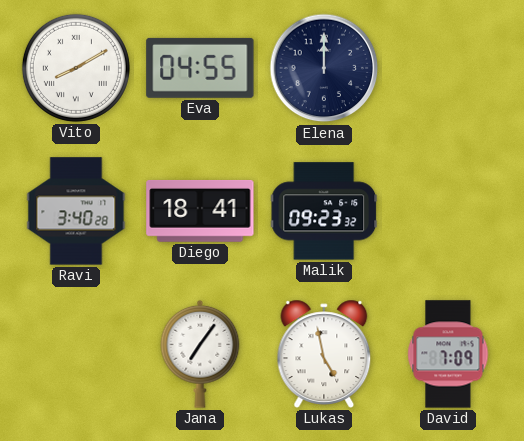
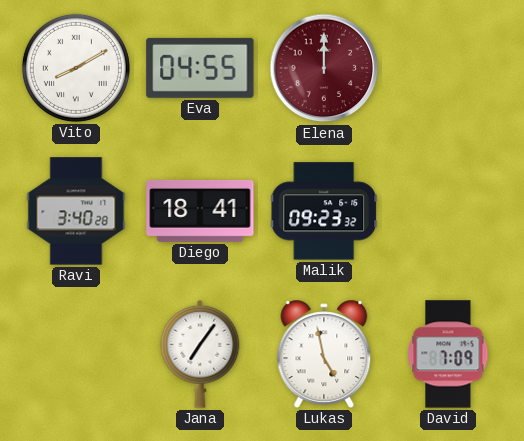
Elena dial: navy -> burgundy (324, 68)
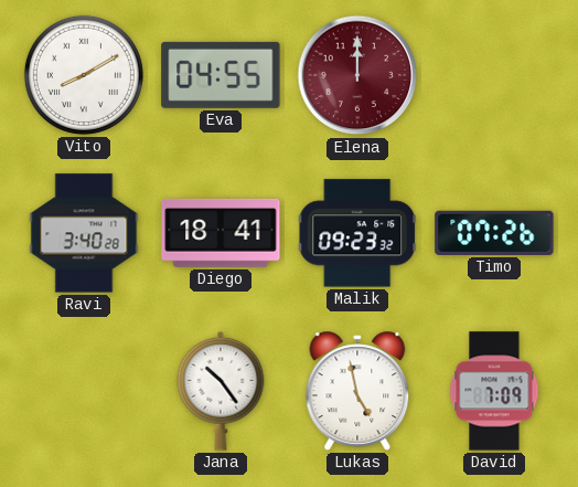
Timo: none -> 07:26 (494, 233)
Jana: 7:06 -> 10:24 (221, 391)
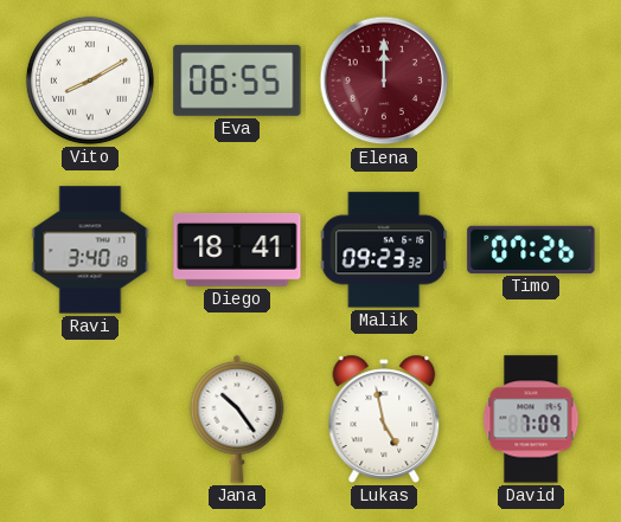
Eva: 04:55 -> 06:55 (237, 80)
Ravi: 3:40:28 -> 3:40:18 (90, 250)
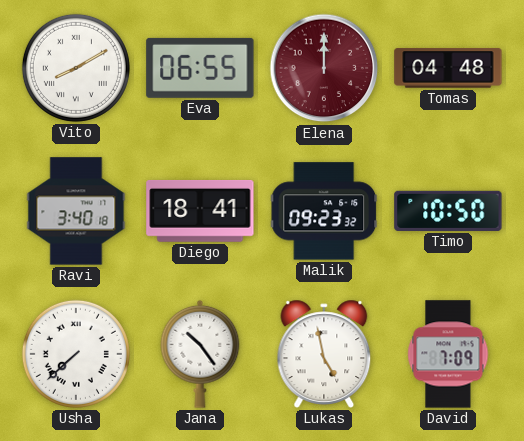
Tomas: none -> 04:48 (448, 68)
Timo: 07:26 -> 10:50 (448, 211)
Usha: none -> 7:38 (76, 354)
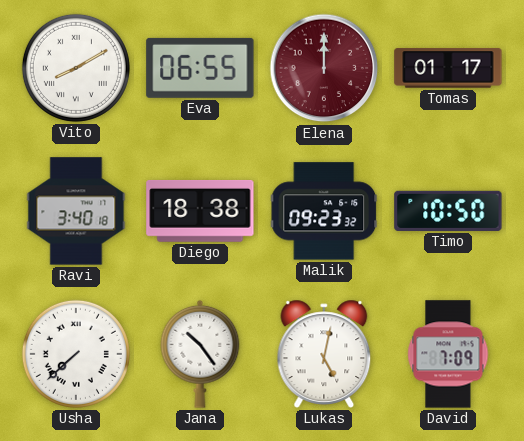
Tomas: 04:48 -> 01:17 (448, 68)
Diego: 18:41 -> 18:38 (200, 211)
Lukas: 4:58 -> 5:02 (324, 354)
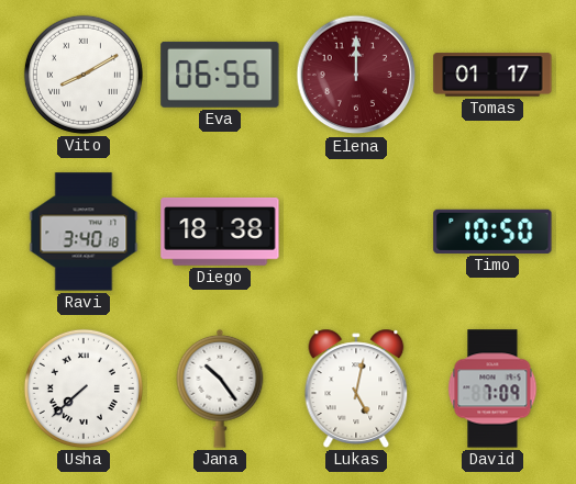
Eva: 06:55 -> 06:56 (220, 75)
Malik: 09:23 -> none (324, 211)
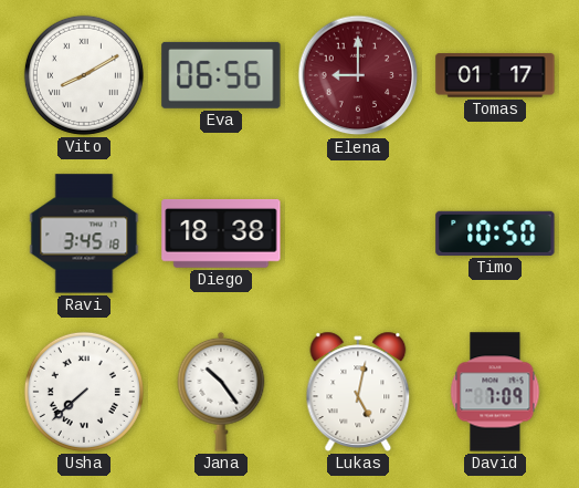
Elena: 12:00 -> 9:00 (358, 75)
Ravi: 3:40 -> 3:45 (84, 233)
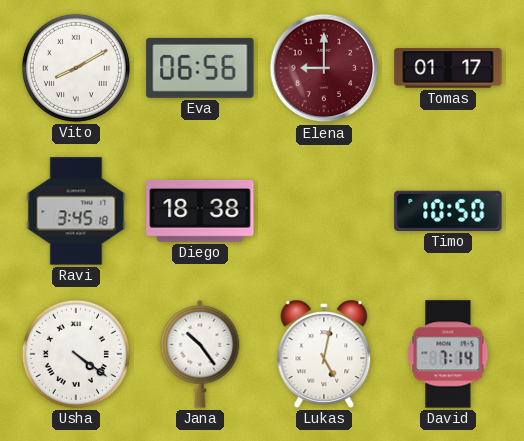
Usha: 7:38 -> 4:21 (76, 354)
David: 7:09 -> 7:14 (448, 354)
